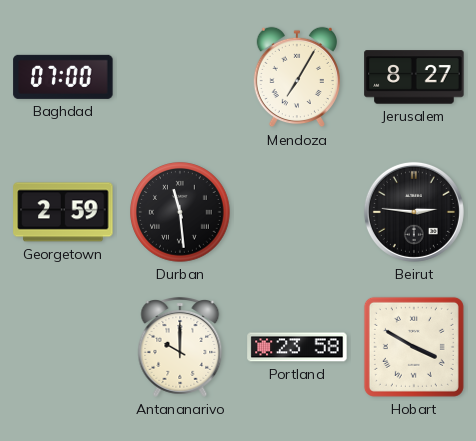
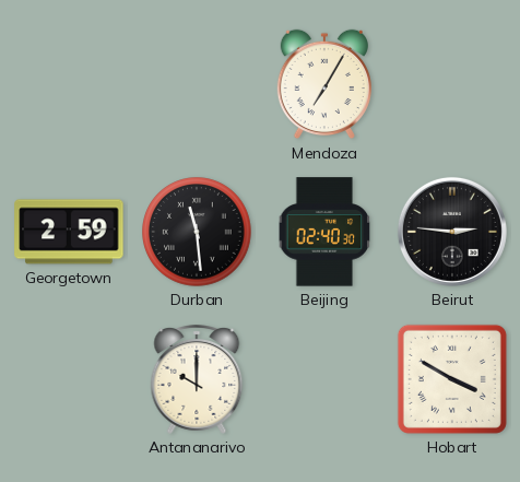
Baghdad: 07:00 -> none (63, 77)
Jerusalem: 8:27 -> none (414, 77)
Beijing: none -> 02:40 (324, 232)
Portland: 23:58 -> none (297, 347)
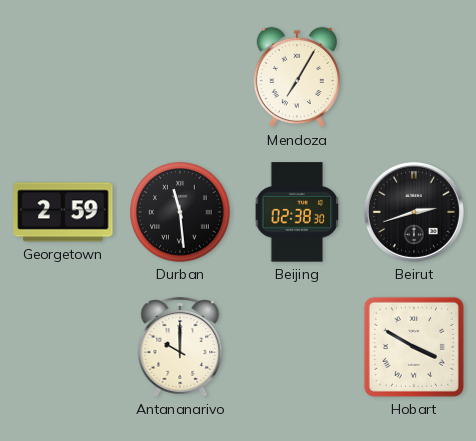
Beijing: 02:40 -> 02:38 (297, 212)
Beirut: 2:46 -> 2:42 (414, 212)
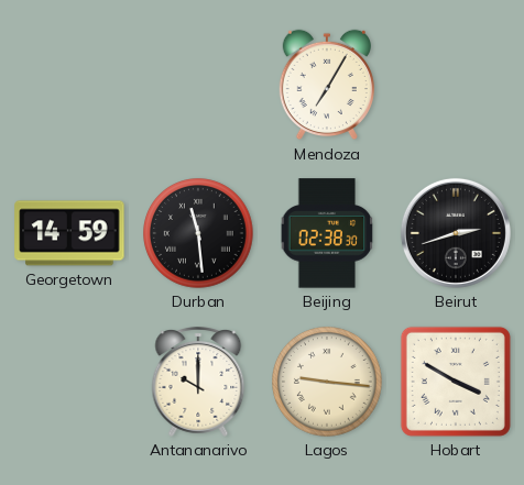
Georgetown: 2:59 -> 14:59 (69, 233)
Lagos: none -> 9:16 (327, 382)
